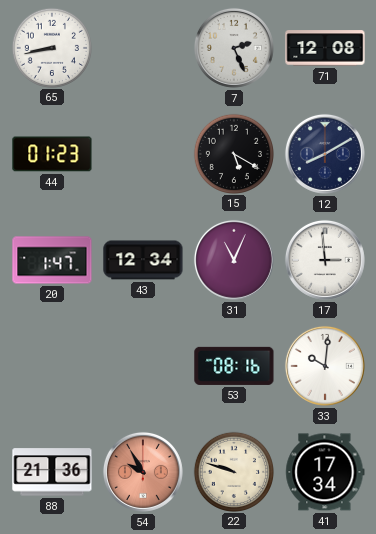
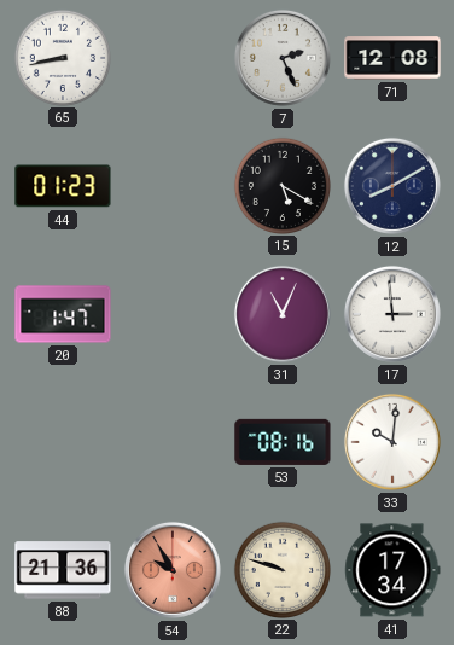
43: 12:34 -> none (143, 260)
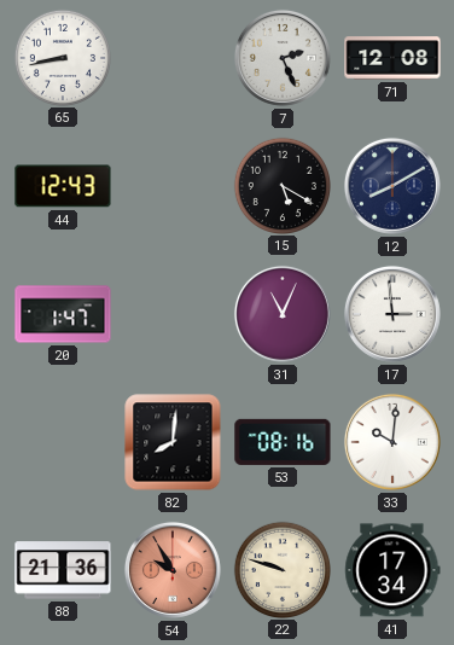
44: 01:23 -> 12:43 (63, 186)
82: none -> 8:01 (173, 442)
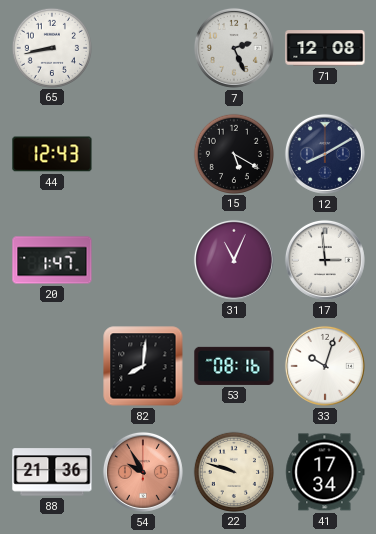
33: 10:01 -> 10:03 (325, 366)
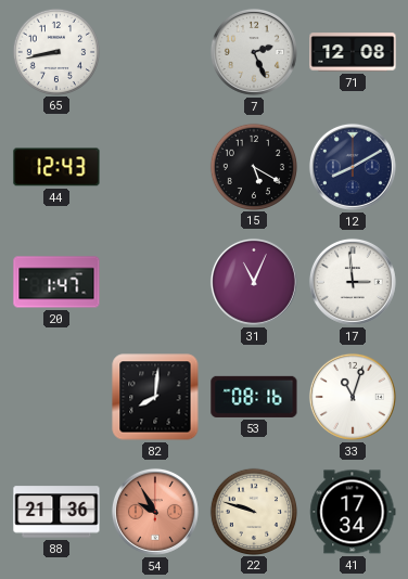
33: 10:03 -> 11:03 (353, 397)
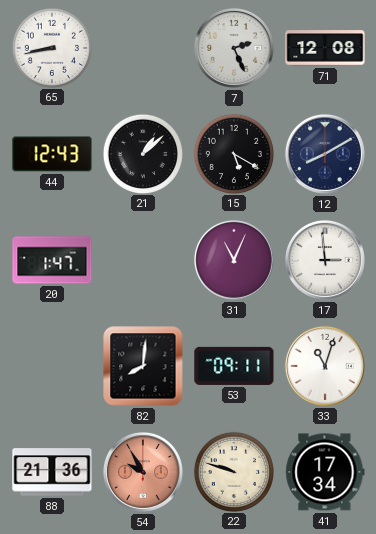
21: none -> 1:08 (142, 153)
53: 08:16 -> 09:11 (234, 366)
